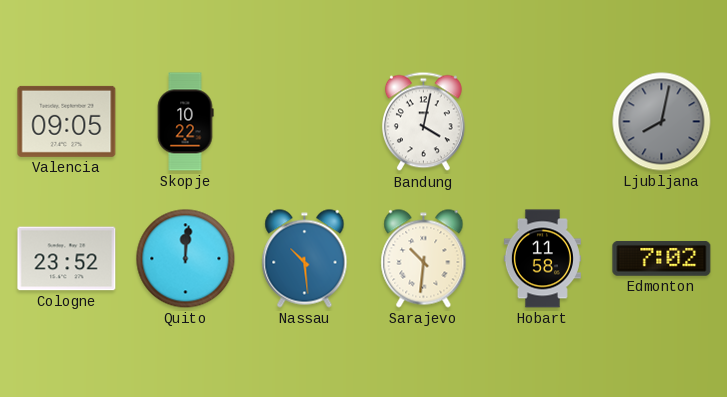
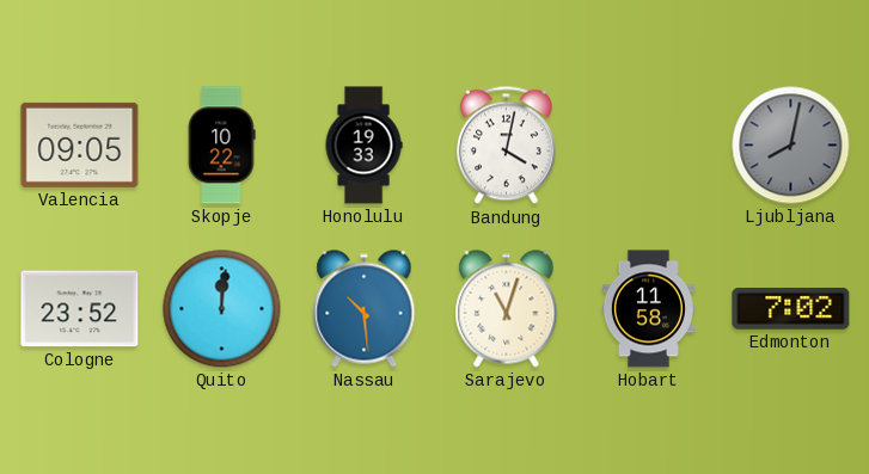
Honolulu: none -> 19:33 (363, 146)
Sarajevo: 10:31 -> 11:03 (507, 309)
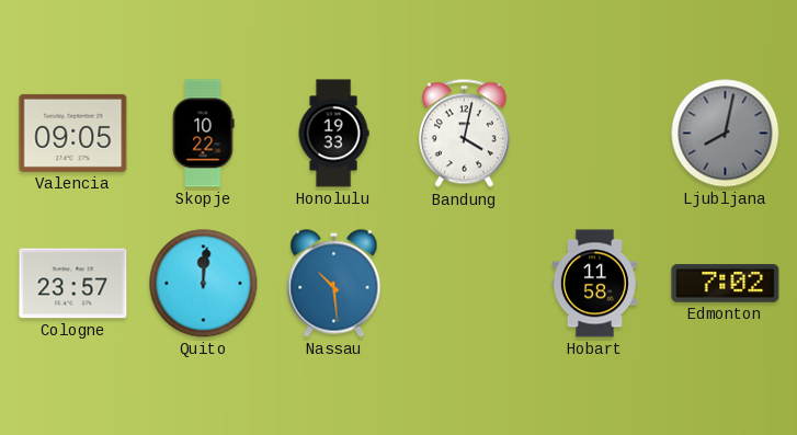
Cologne: 23:52 -> 23:57 (73, 284)
Sarajevo: 11:03 -> none (507, 309)
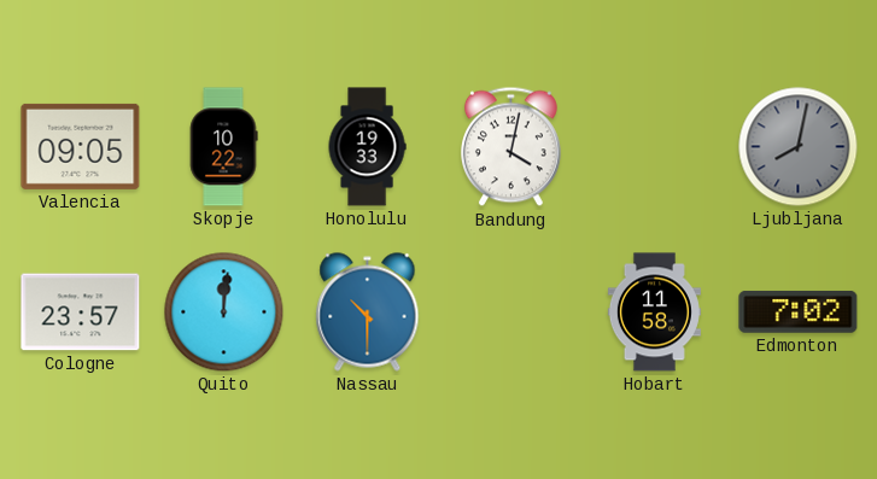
Nassau: 10:29 -> 10:30 (368, 312)
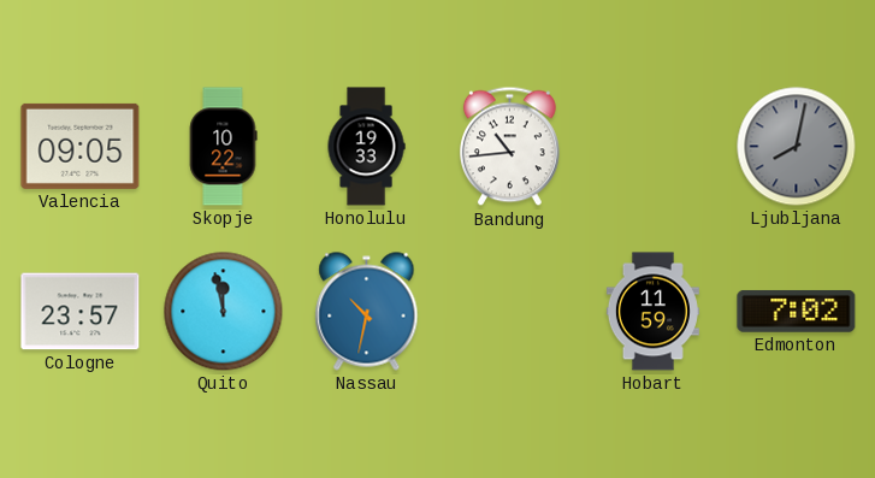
Bandung: 4:02 -> 10:44 (509, 147)
Quito: 12:01 -> 11:58 (224, 312)
Nassau: 10:30 -> 10:32 (367, 312)
Hobart: 11:58 -> 11:59 (652, 312)
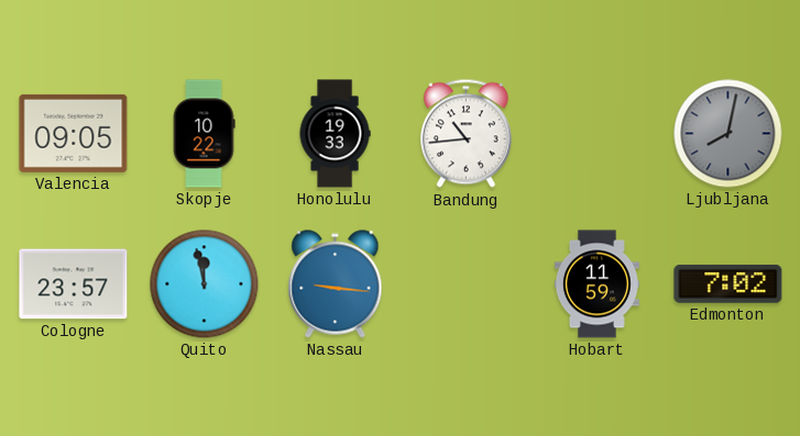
Nassau: 10:32 -> 9:16 (336, 284)
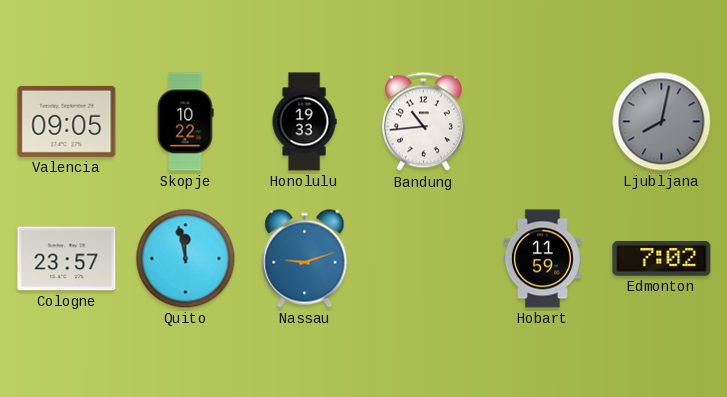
Nassau: 9:16 -> 9:12 (305, 259)
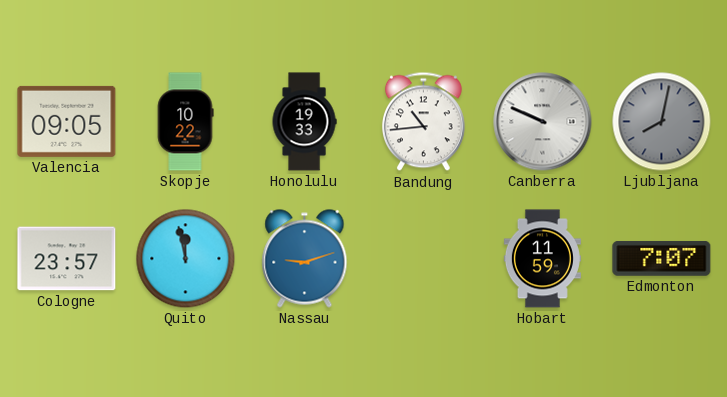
Canberra: none -> 9:49 (543, 122)
Edmonton: 7:02 -> 7:07 (662, 258)
